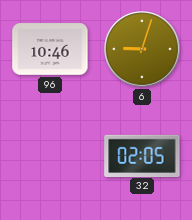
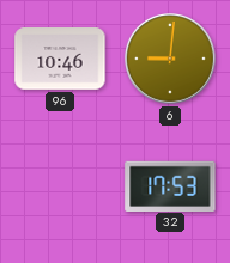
6: 9:03 -> 9:01 (171, 60)
32: 02:05 -> 17:53 (170, 185)
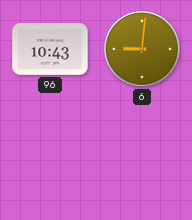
96: 10:46 -> 10:43 (50, 49)
32: 17:53 -> none (170, 185)
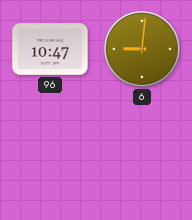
96: 10:43 -> 10:47 (50, 49)
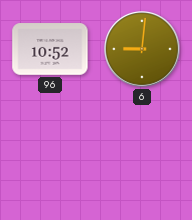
96: 10:47 -> 10:52 (50, 49)
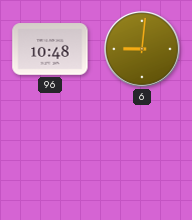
96: 10:52 -> 10:48 (50, 49)
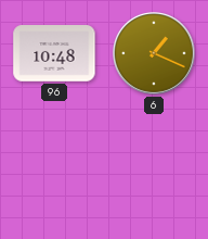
6: 9:01 -> 1:19 (155, 54)
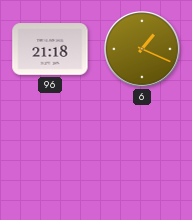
96: 10:48 -> 21:18 (50, 49)
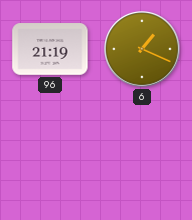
96: 21:18 -> 21:19 (50, 49)
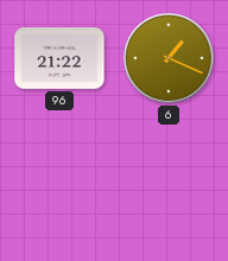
96: 21:19 -> 21:22 (59, 58)
